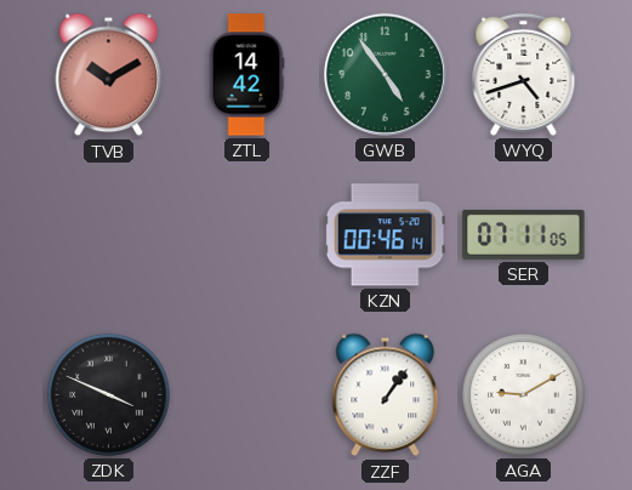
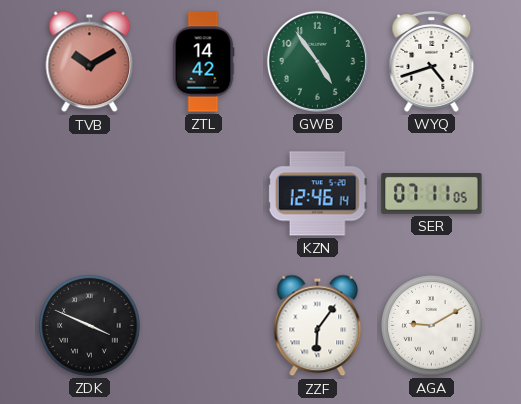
KZN: 00:46 -> 12:46 (317, 194)
ZZF: 1:06 -> 6:06 (318, 326)
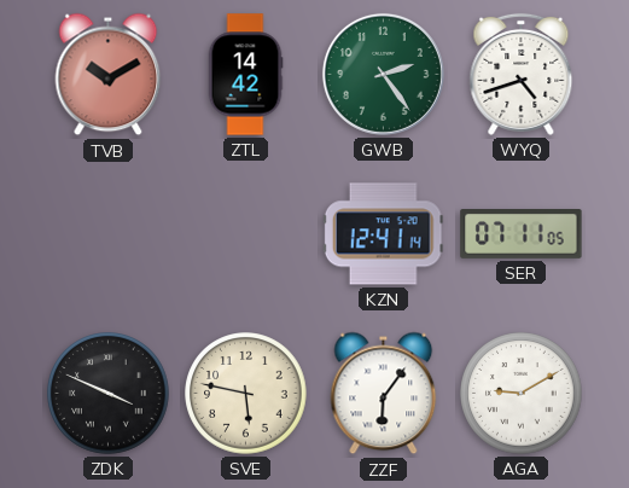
GWB: 4:54 -> 2:24 (383, 74)
KZN: 12:46 -> 12:41 (383, 234)
SVE: none -> 5:47 (246, 394)
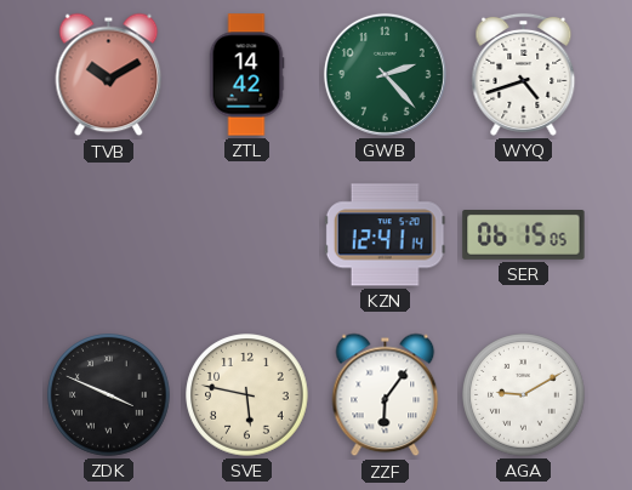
GWB: 2:24 -> 2:23 (385, 74)
SER: 07:11 -> 06:15 (524, 235)
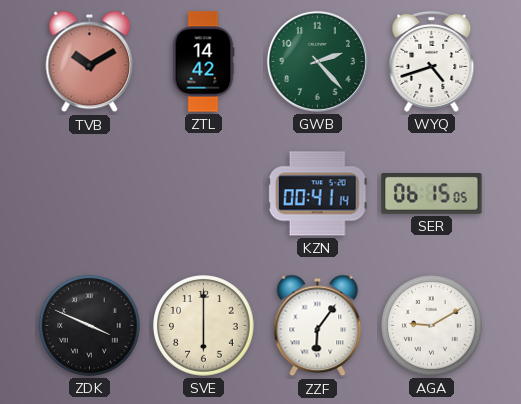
KZN: 12:41 -> 00:41 (317, 194)
SVE: 5:47 -> 6:00 (204, 326)
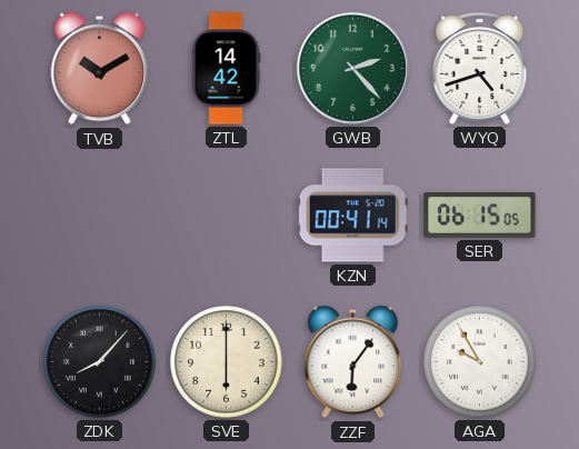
ZDK: 3:49 -> 8:07 (100, 362)
AGA: 9:10 -> 9:55 (480, 362)
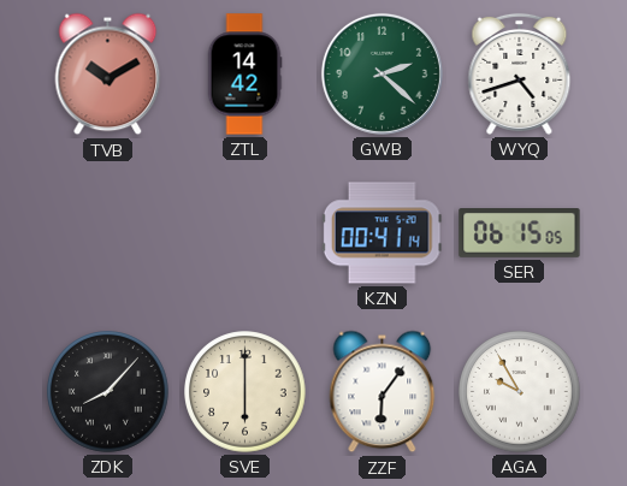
GWB: 2:23 -> 2:22 (381, 73)
